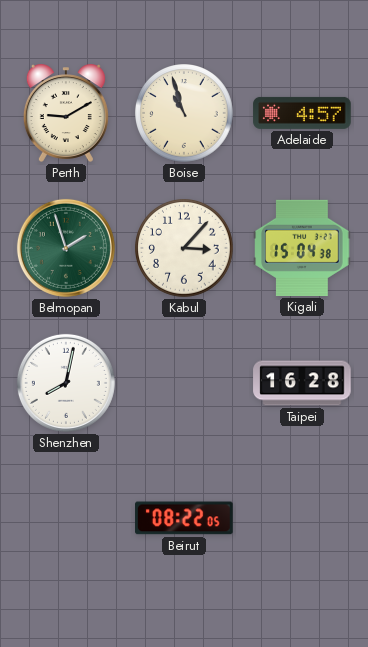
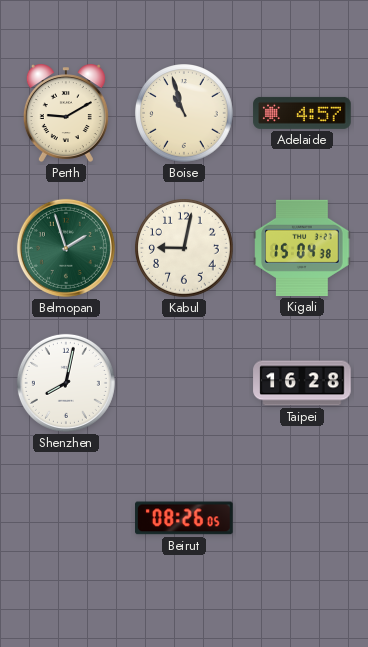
Kabul: 3:07 -> 9:02 (185, 249)
Beirut: 08:22 -> 08:26 (184, 518)
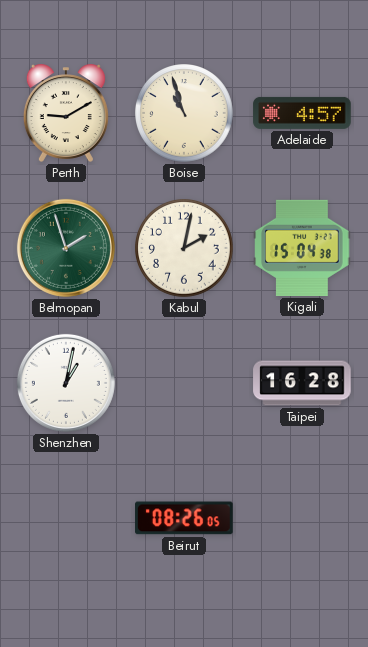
Kabul: 9:02 -> 2:02 (185, 249)
Shenzhen: 8:02 -> 1:02 (66, 383)
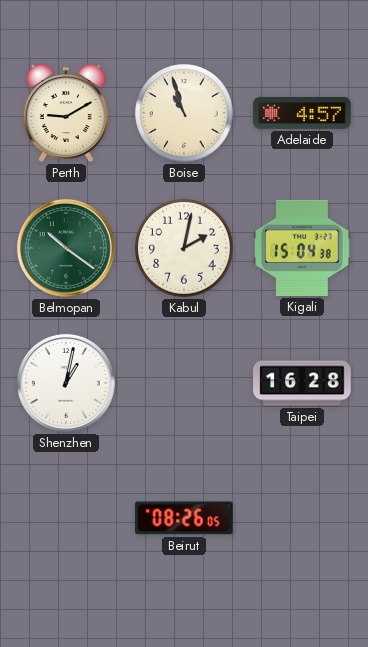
Belmopan: 1:57 -> 10:21 (66, 248)
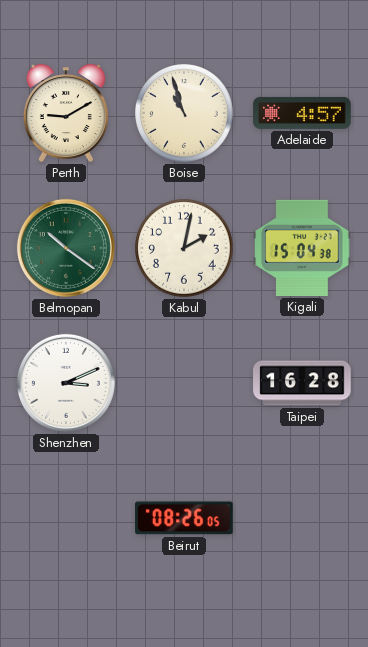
Shenzhen: 1:02 -> 3:11 (66, 383)
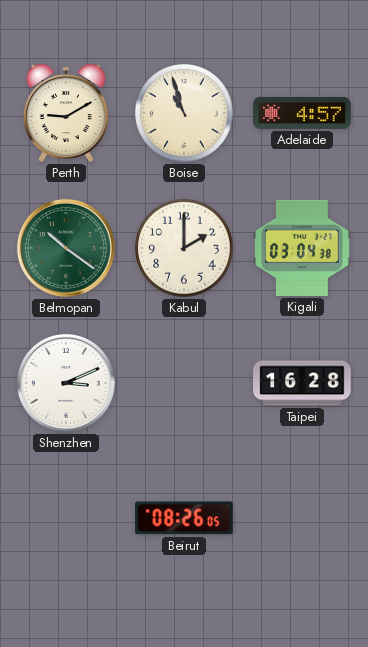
Kabul: 2:02 -> 2:00 (185, 249)
Kigali: 15:04 -> 03:04 (302, 248)
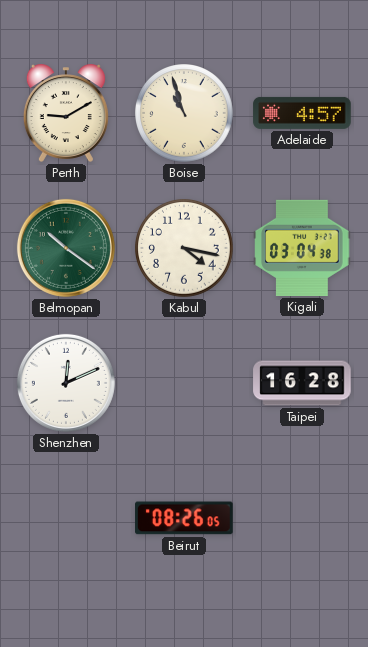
Kabul: 2:00 -> 4:17 (185, 249)
Shenzhen: 3:11 -> 12:11 (66, 383)
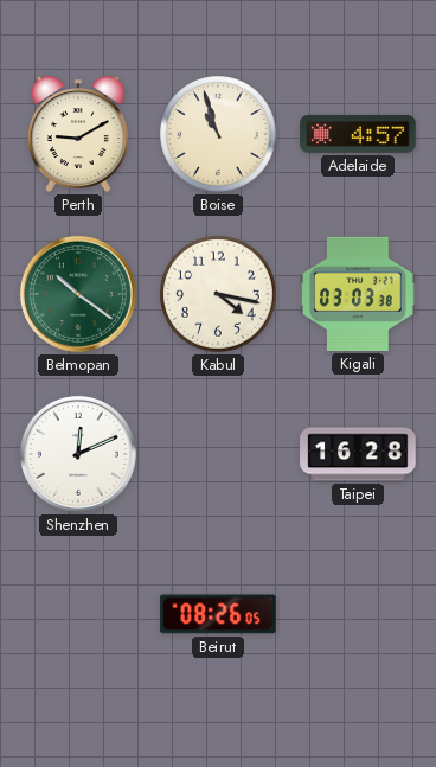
Kigali: 03:04 -> 03:03 (358, 294)
